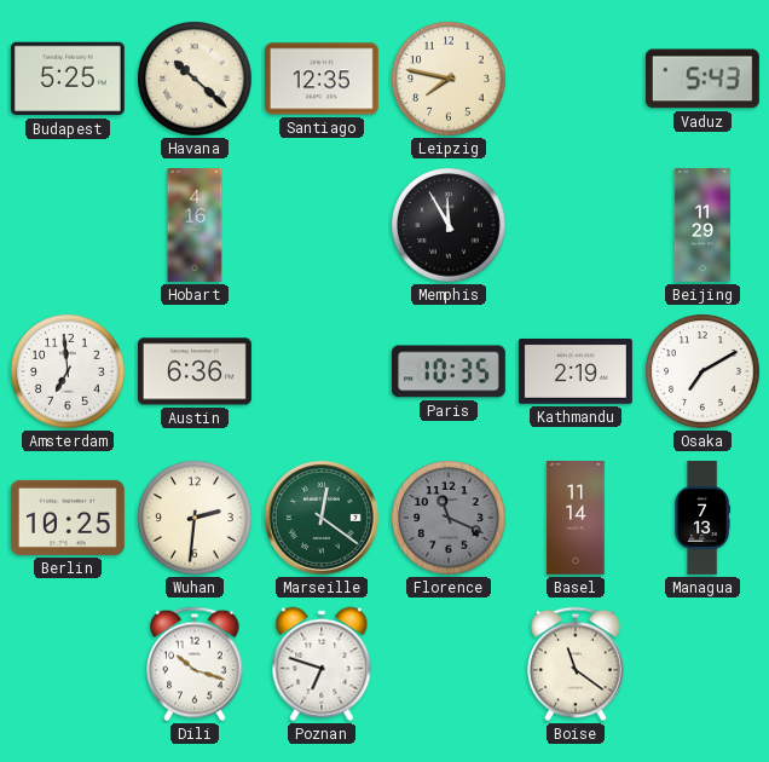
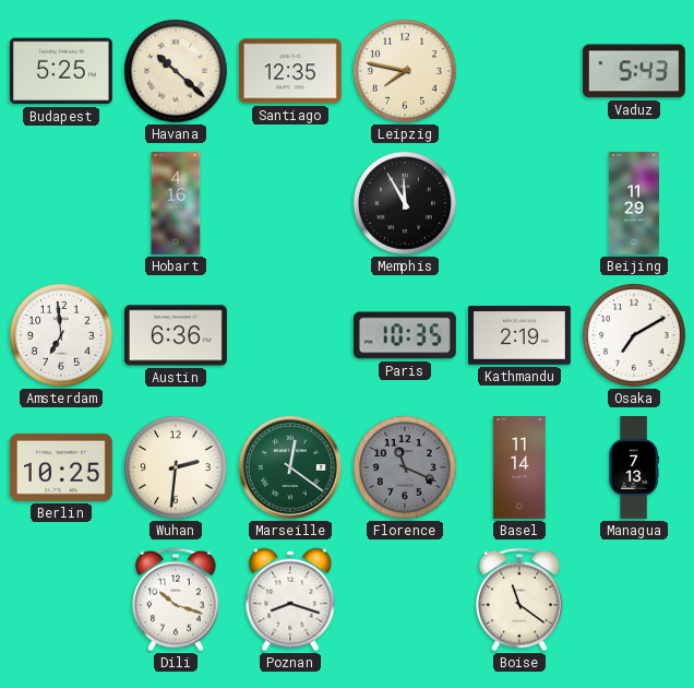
Poznan: 6:48 -> 8:18 (290, 600)
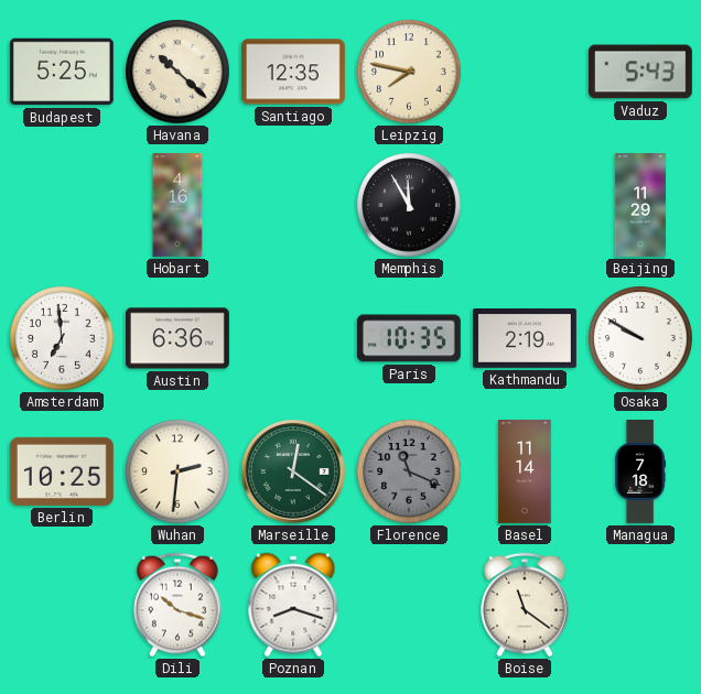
Osaka: 7:10 -> 9:50 (640, 338)
Managua: 7:13 -> 7:18 (639, 473)
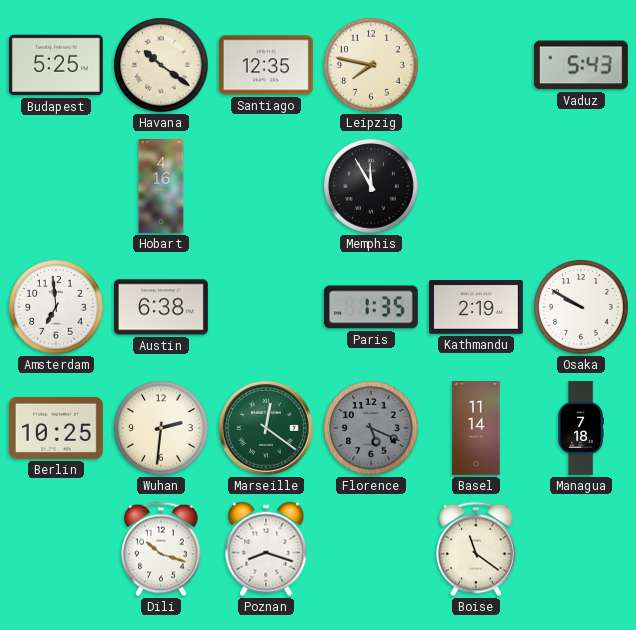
Havana: 10:22 -> 10:21 (161, 65)
Beijing: 11:29 -> none (640, 206)
Austin: 6:36 -> 6:38 (161, 307)
Paris: 10:35 -> 1:35 (371, 307)
Florence: 11:19 -> 5:19 (371, 428)
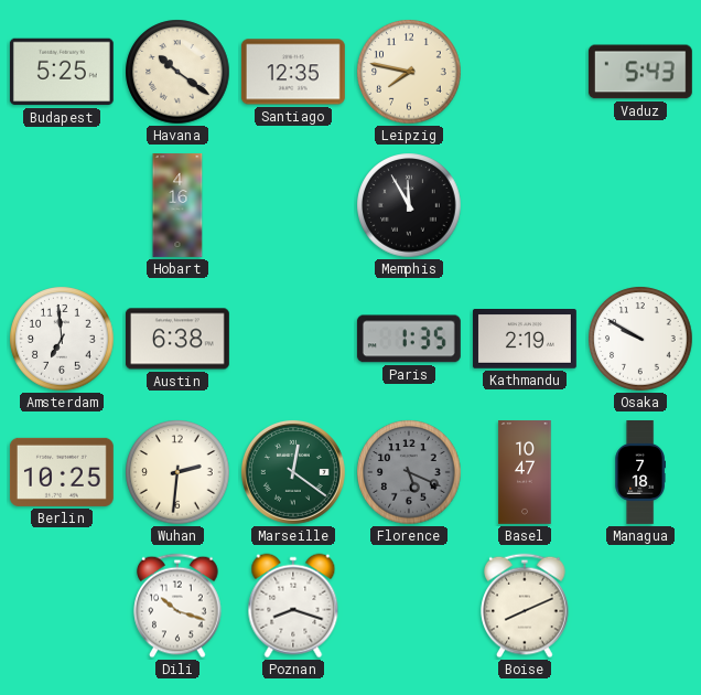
Basel: 11:14 -> 10:47 (525, 473)
Boise: 11:21 -> 8:11 (525, 606)
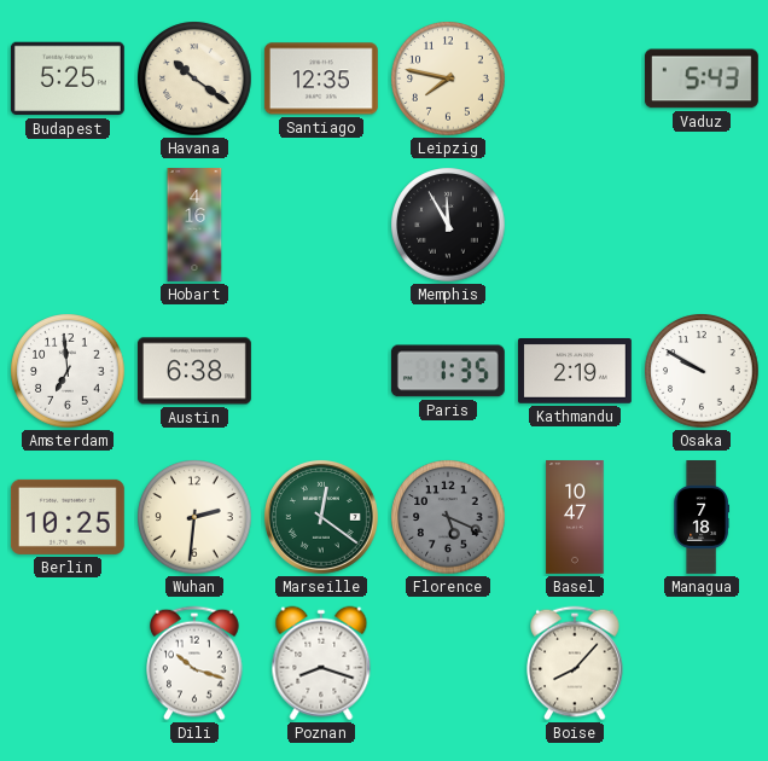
Boise: 8:11 -> 8:07 (575, 663)
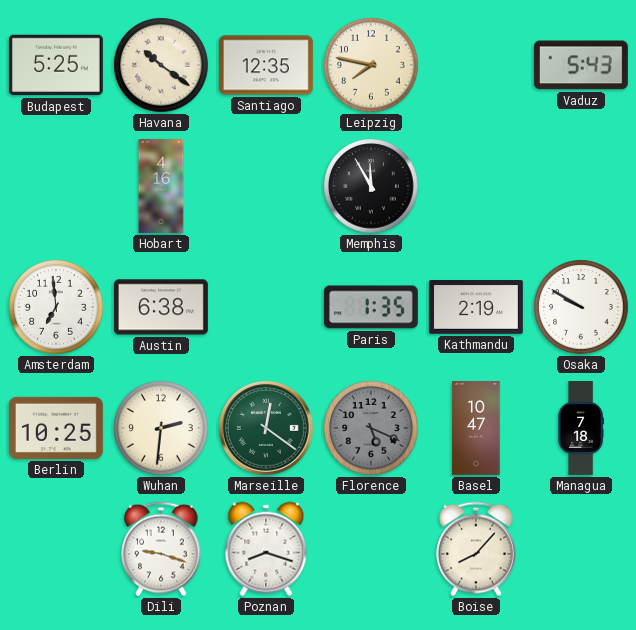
Dili: 10:18 -> 9:18 (161, 549)
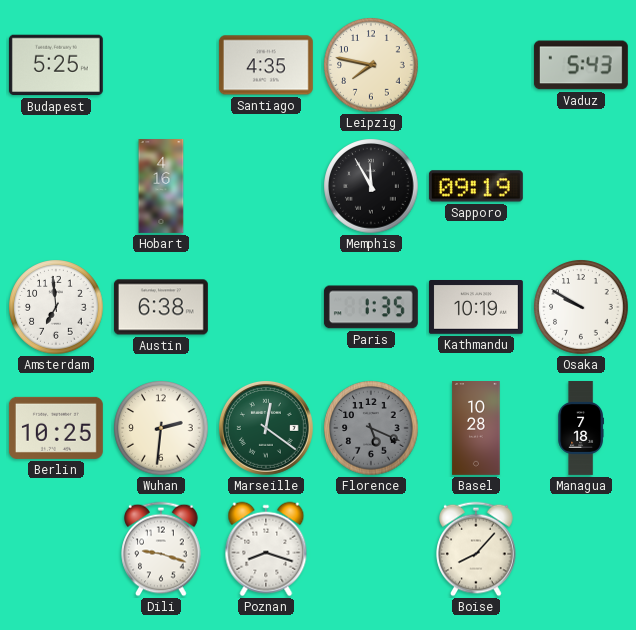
Havana: 10:21 -> none (161, 65)
Santiago: 12:35 -> 4:35 (266, 65)
Sapporo: none -> 09:19 (476, 186)
Kathmandu: 2:19 -> 10:19 (476, 308)
Basel: 10:47 -> 10:28 (476, 429)
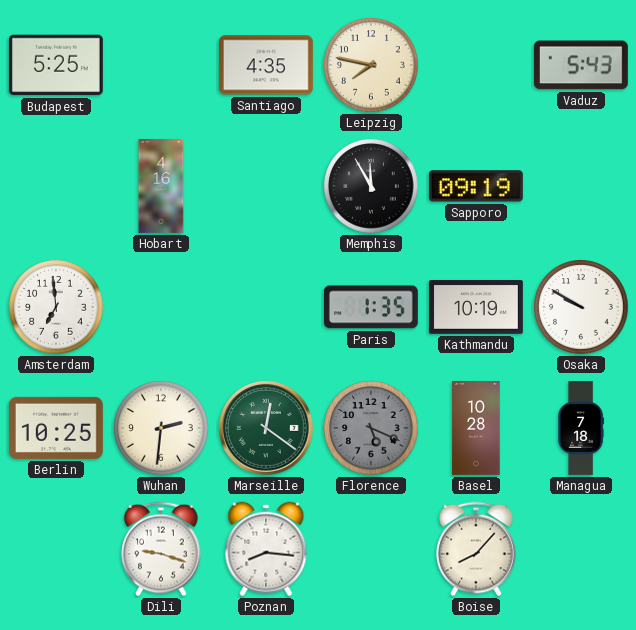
Austin: 6:38 -> none (161, 307)
Poznan: 8:18 -> 8:16 (266, 549)
